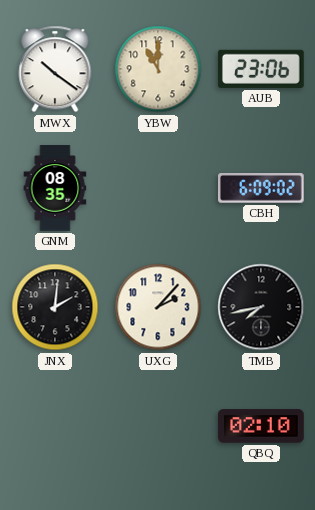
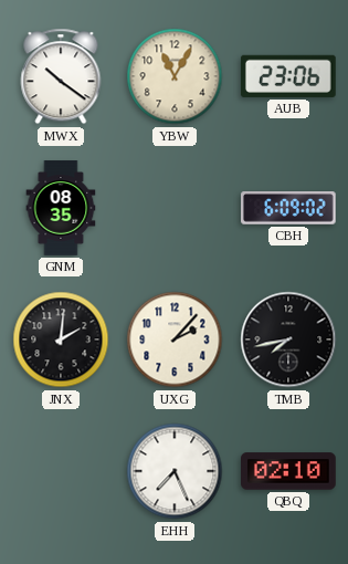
YBW: 11:00 -> 11:05 (175, 76)
EHH: none -> 7:26 (175, 471)
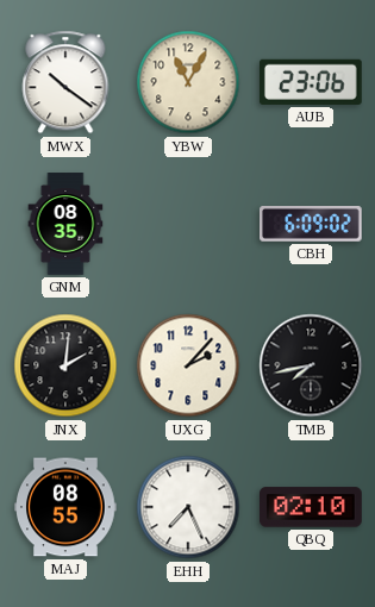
MAJ: none -> 08:55 (65, 507)
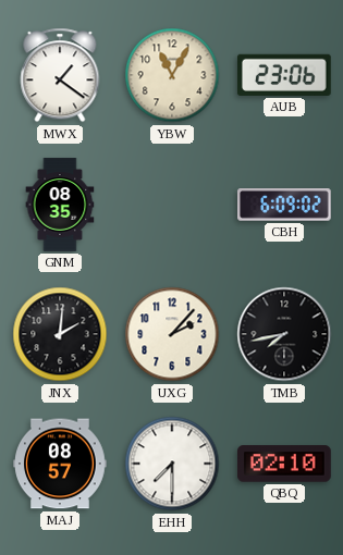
MWX: 10:21 -> 1:21 (60, 75)
MAJ: 08:55 -> 08:57 (60, 464)
EHH: 7:26 -> 7:30 (172, 464)
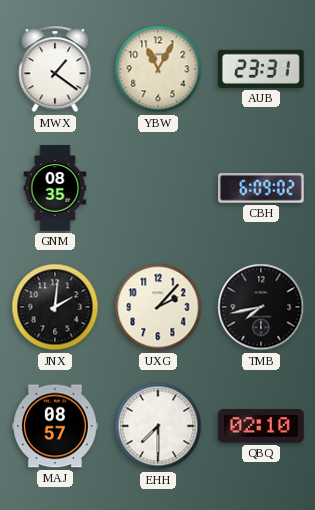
AUB: 23:06 -> 23:31 (261, 69)
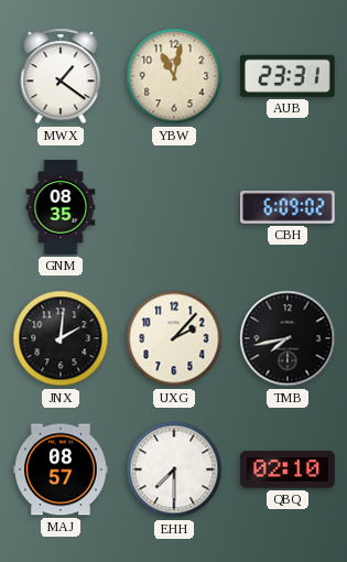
YBW: 11:05 -> 11:02 (174, 76)
